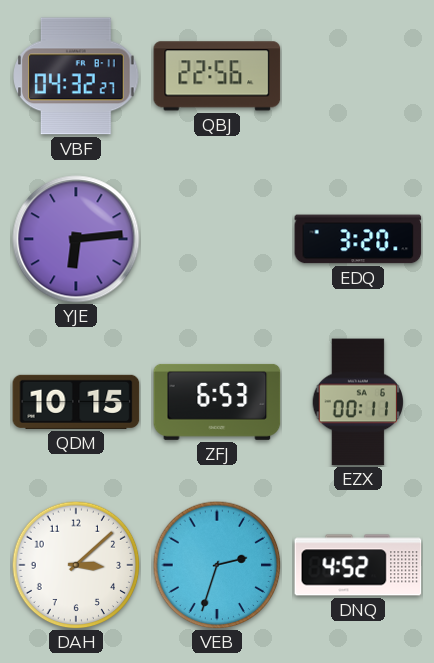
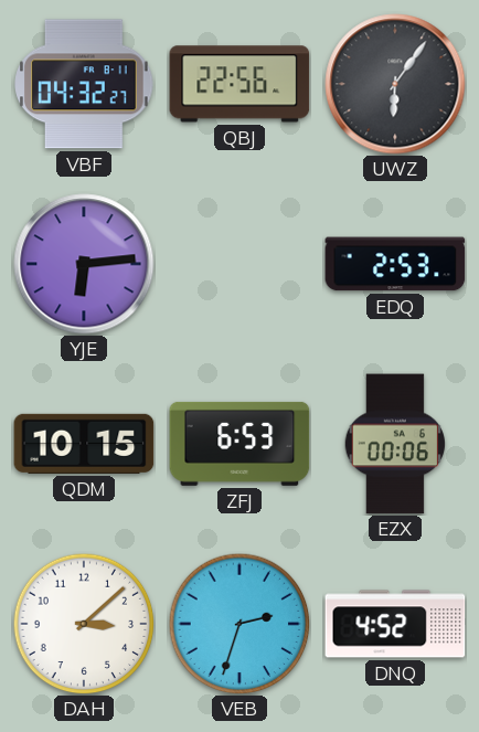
UWZ: none -> 6:06 (395, 84)
EDQ: 3:20 -> 2:53 (395, 264)
EZX: 00:11 -> 00:06 (395, 444)
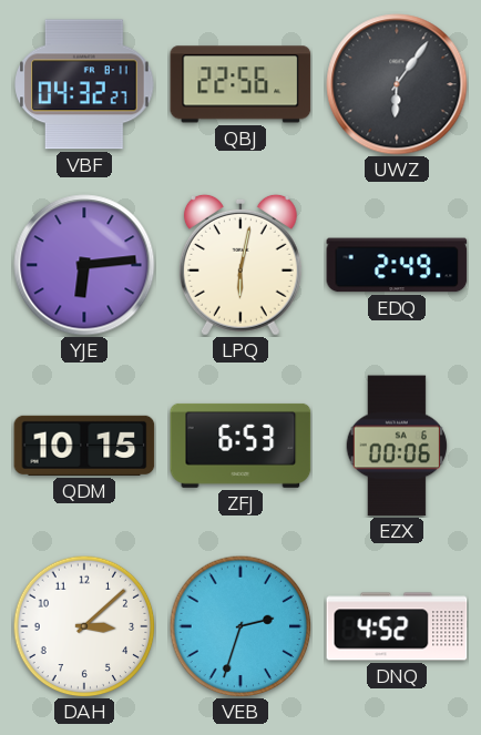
LPQ: none -> 6:02 (240, 265)
EDQ: 2:53 -> 2:49 (397, 265)
